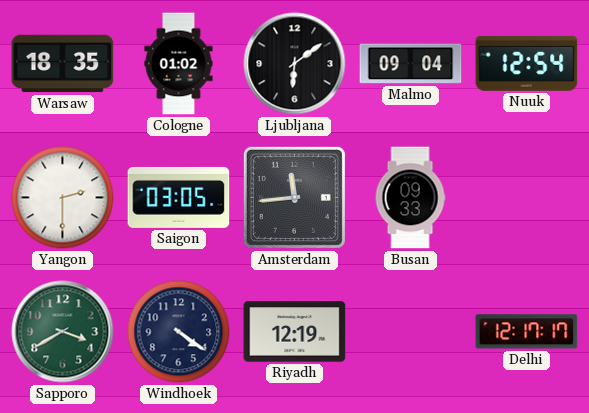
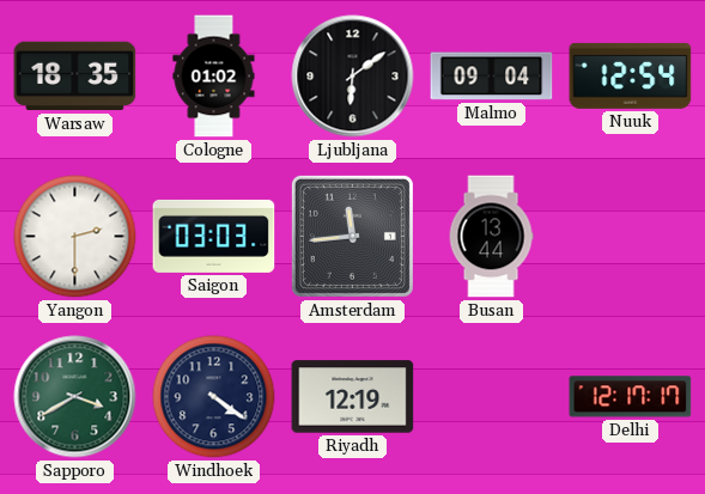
Saigon: 03:05 -> 03:03 (214, 236)
Busan: 09:33 -> 13:44 (491, 237)
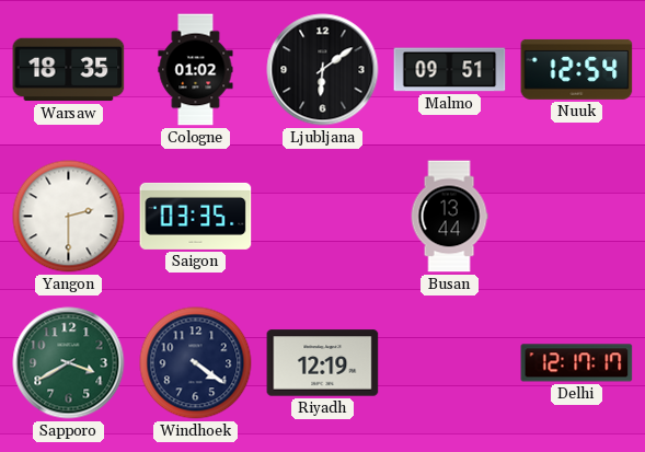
Malmo: 09:04 -> 09:51 (450, 70)
Saigon: 03:03 -> 03:35 (196, 216)
Amsterdam: 11:44 -> none (352, 236)
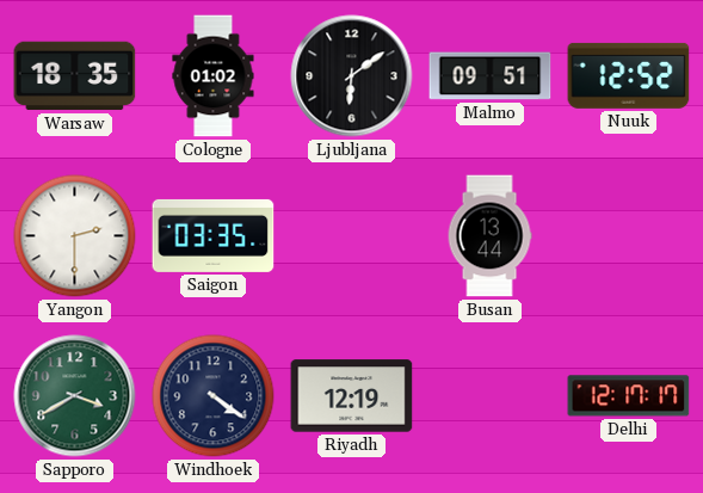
Nuuk: 12:54 -> 12:52 (629, 75)
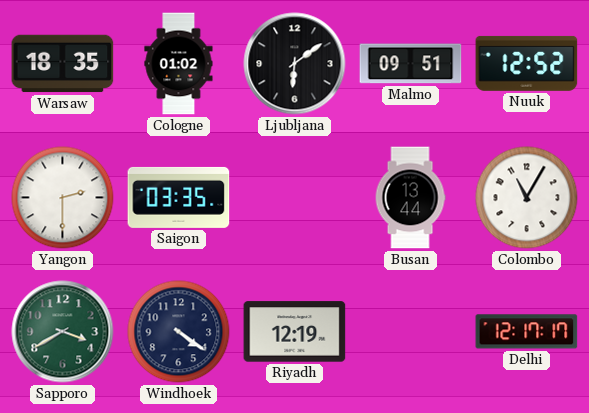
Colombo: none -> 11:05 (527, 198)
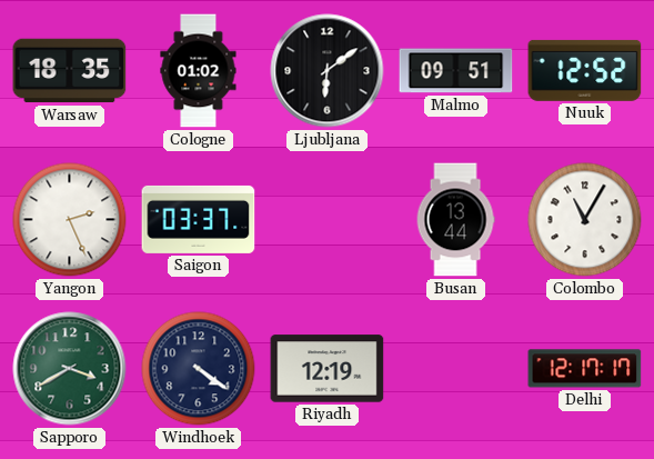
Yangon: 2:30 -> 2:26 (70, 220)
Saigon: 03:35 -> 03:37 (199, 219)
